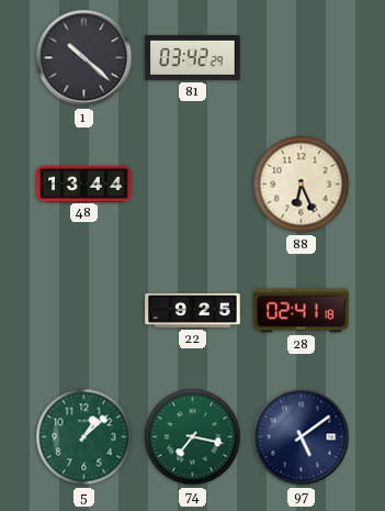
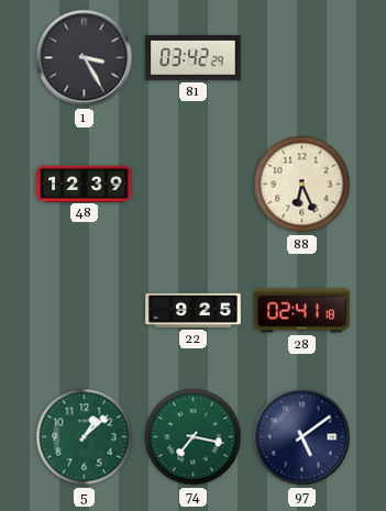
1: 10:22 -> 3:25 (85, 58)
48: 13:44 -> 12:39 (85, 184)
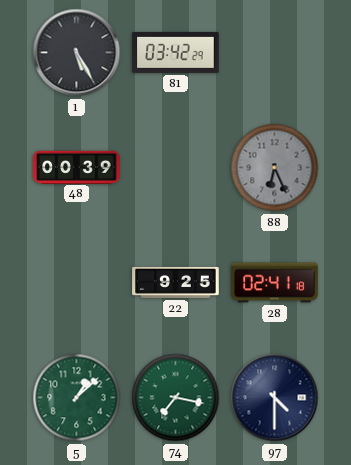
1: 3:25 -> 5:25 (77, 53)
48: 12:39 -> 00:39 (77, 167)
88 dial: cream -> grey (275, 168)
97: 5:09 -> 4:30 (275, 398)
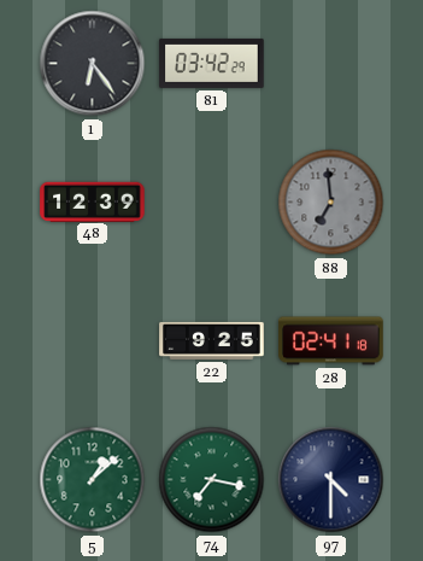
1: 5:25 -> 6:24 (93, 64)
48: 00:39 -> 12:39 (93, 201)
88: 6:26 -> 6:59 (331, 203)
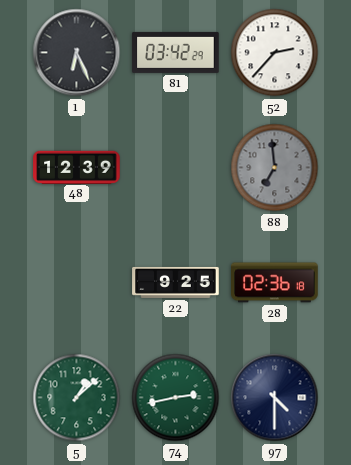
1: 6:24 -> 6:26 (77, 53)
52: none -> 2:37 (275, 53)
28: 02:41 -> 02:36 (275, 283)
74: 7:17 -> 2:43 (176, 398)
